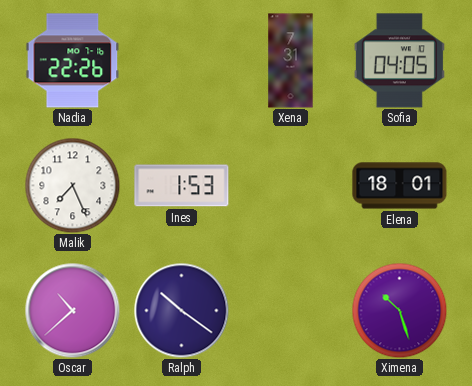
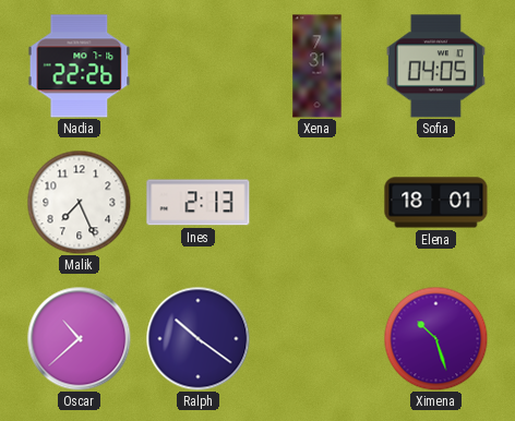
Ines: 1:53 -> 2:13 (199, 203)
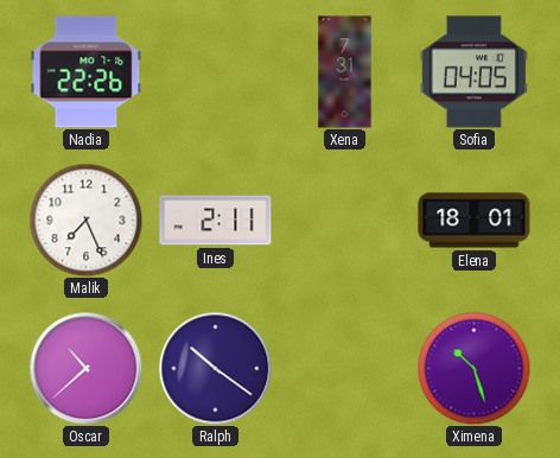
Ines: 2:13 -> 2:11 (216, 221)
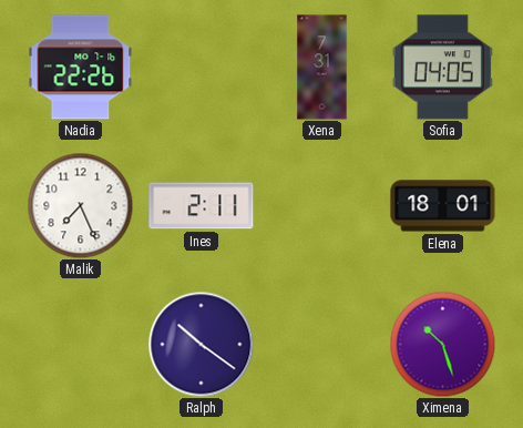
Oscar: 10:38 -> none (85, 368)
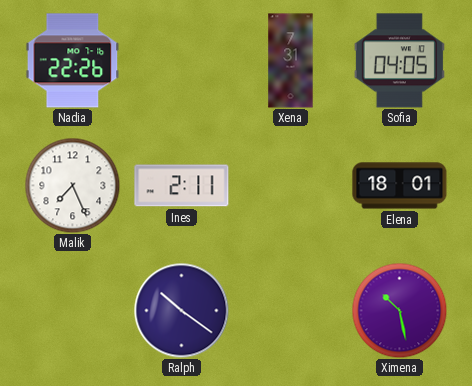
Ximena: 10:27 -> 10:28 (399, 310)
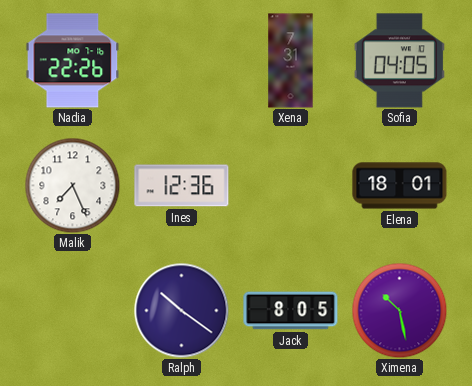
Ines: 2:11 -> 12:36 (182, 186)
Jack: none -> 8:05 (291, 311)
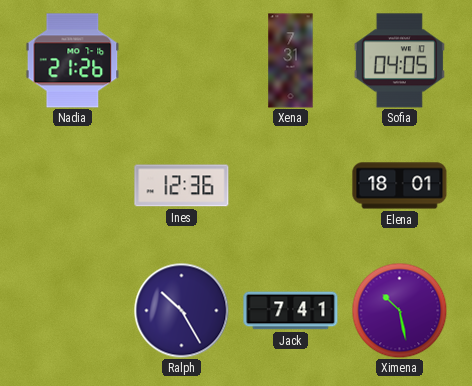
Nadia: 22:26 -> 21:26 (73, 61)
Malik: 7:26 -> none (72, 185)
Ralph: 10:21 -> 10:25 (181, 310)
Jack: 8:05 -> 7:41 (291, 311)
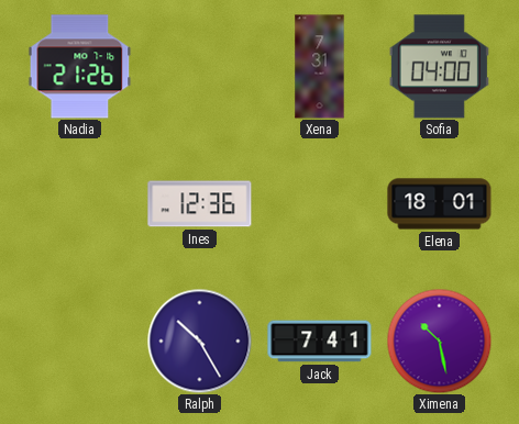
Sofia: 04:05 -> 04:00 (439, 67)
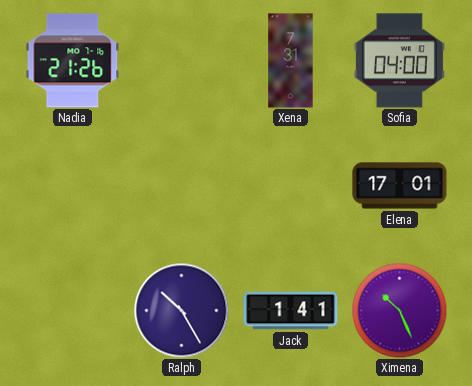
Ines: 12:36 -> none (200, 204)
Elena: 18:01 -> 17:01 (400, 186)
Jack: 7:41 -> 1:41 (291, 311)
Ximena: 10:28 -> 10:26 (399, 310)
